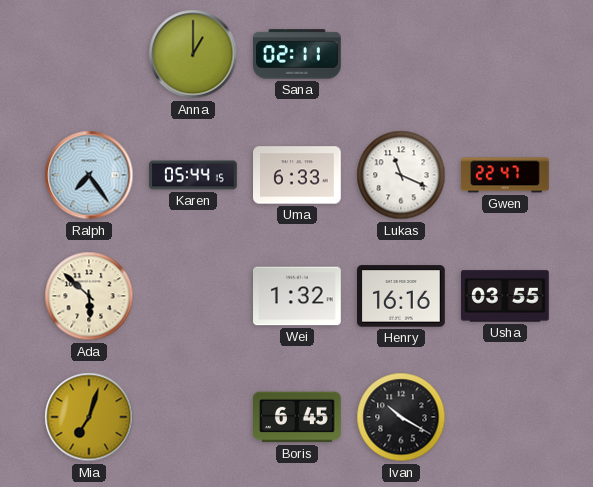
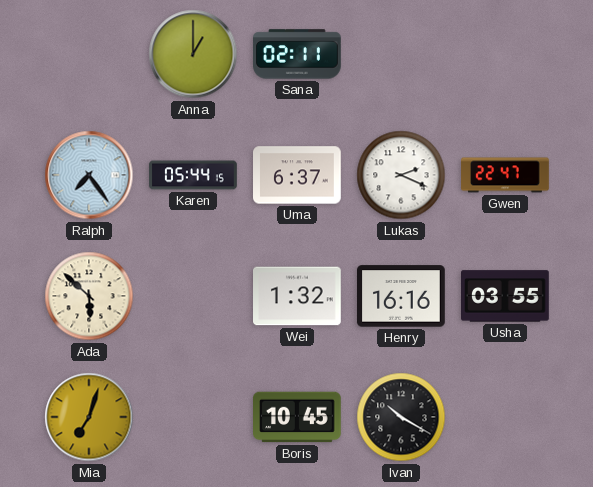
Uma: 6:33 -> 6:37 (298, 175)
Lukas: 11:19 -> 2:19 (401, 175)
Boris: 6:45 -> 10:45 (298, 417)
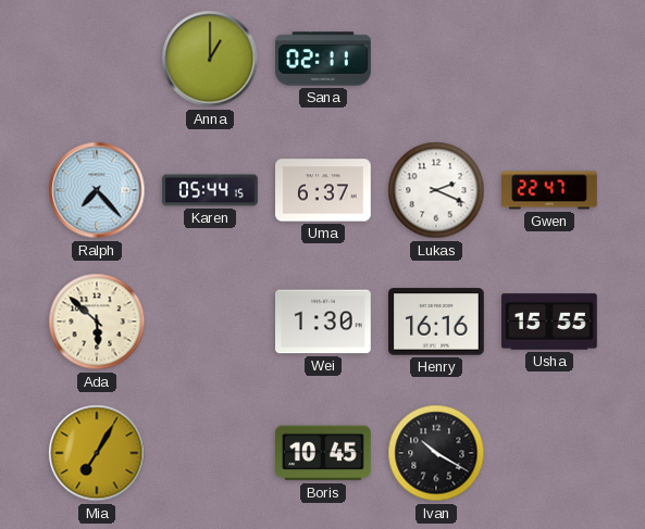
Ralph: 7:24 -> 7:23 (97, 190)
Wei: 1:32 -> 1:30 (323, 322)
Usha: 03:55 -> 15:55 (550, 322)
Mia: 7:03 -> 7:05 (97, 453)
